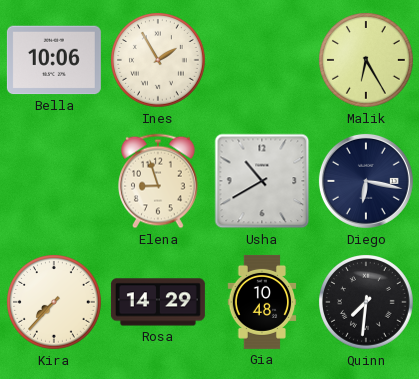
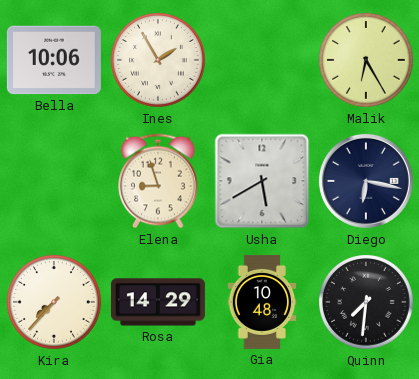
Usha: 10:40 -> 5:40 (262, 181)
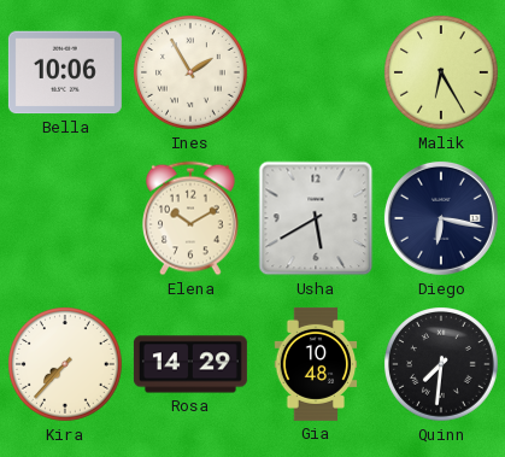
Elena: 8:57 -> 10:10 (192, 218)
